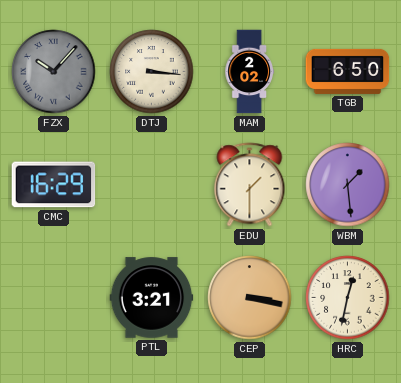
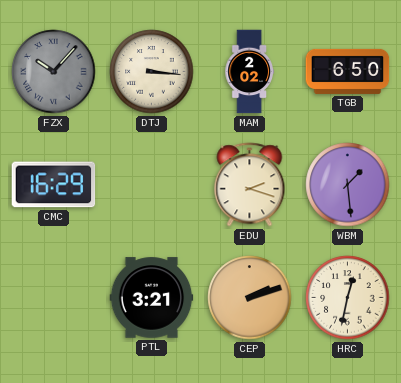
EDU: 1:30 -> 2:18 (250, 185)
CEP: 3:17 -> 2:12 (250, 298)
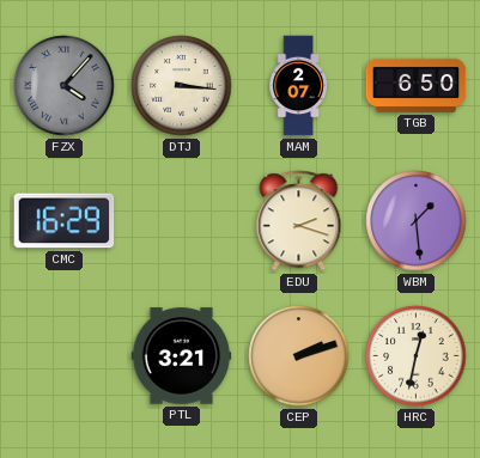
FZX: 10:07 -> 4:07 (65, 86)
MAM: 2:02 -> 2:07 (298, 86)
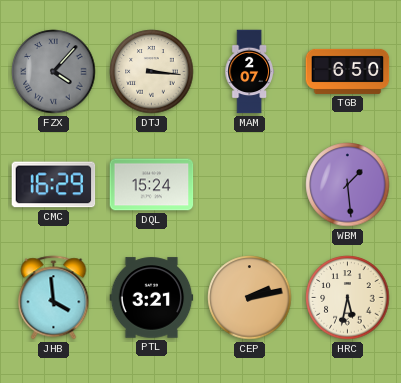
DQL: none -> 15:24 (152, 185)
EDU: 2:18 -> none (299, 221)
JHB: none -> 3:59 (54, 298)
CEP: 2:12 -> 2:13 (250, 298)
HRC: 12:32 -> 5:32 (348, 298)
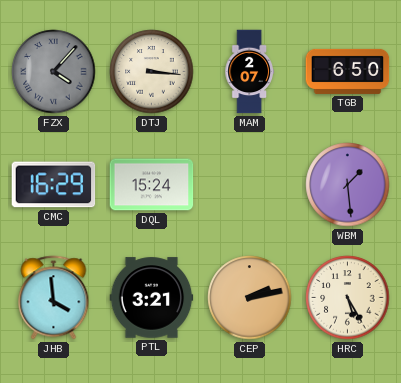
HRC: 5:32 -> 5:25 (348, 298)
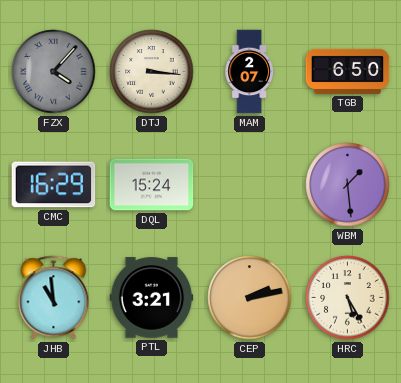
JHB: 3:59 -> 10:59 (54, 298)
